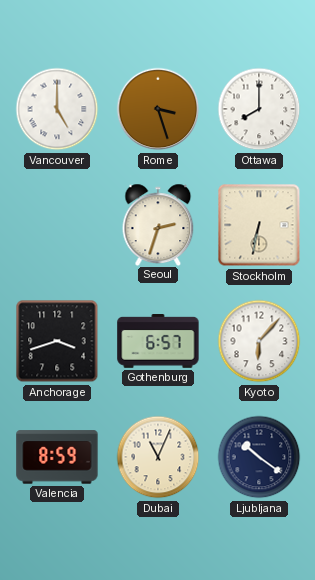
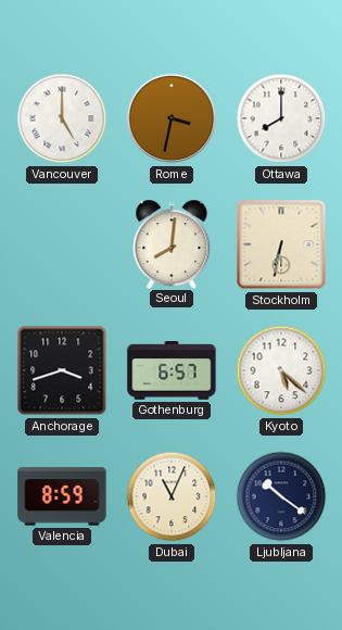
Rome: 3:27 -> 3:32 (172, 118)
Seoul: 2:33 -> 8:01 (172, 243)
Kyoto: 6:07 -> 5:22 (281, 370)
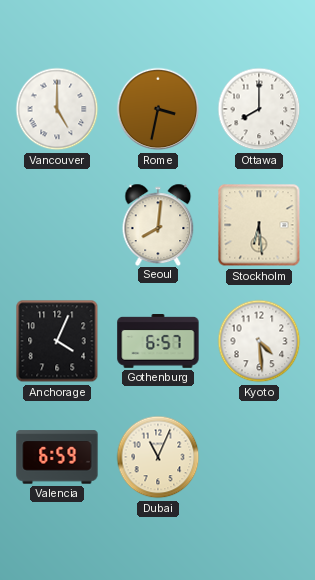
Stockholm: 6:32 -> 6:29 (259, 225)
Anchorage: 3:42 -> 4:04 (57, 341)
Kyoto: 5:22 -> 4:29 (259, 341)
Valencia: 8:59 -> 6:59 (57, 457)
Ljubljana: 10:21 -> none (281, 496)
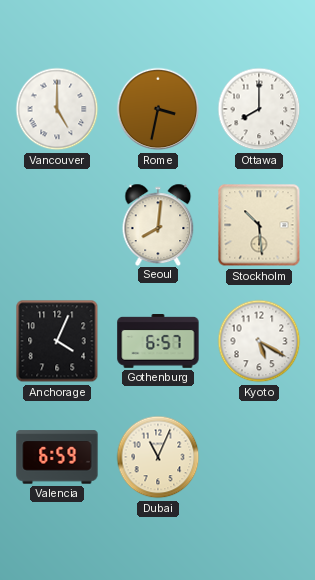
Stockholm: 6:29 -> 10:29 (259, 225)
Kyoto: 4:29 -> 5:20 (259, 341)
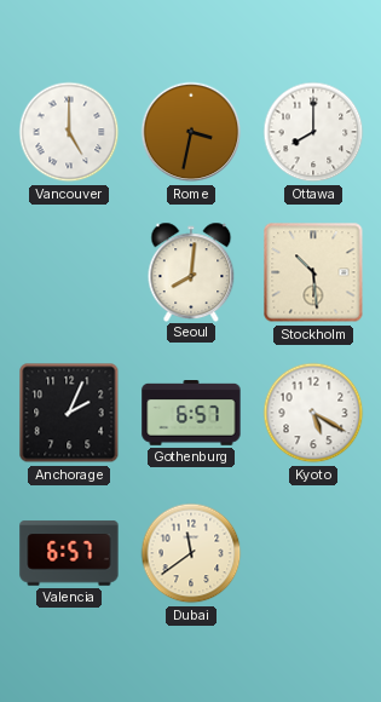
Anchorage: 4:04 -> 2:04 (69, 413)
Valencia: 6:59 -> 6:57 (69, 553)
Dubai: 11:04 -> 11:39 (191, 553)
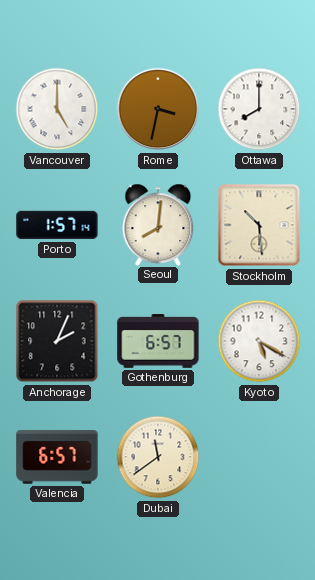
Porto: none -> 1:57 (57, 225)
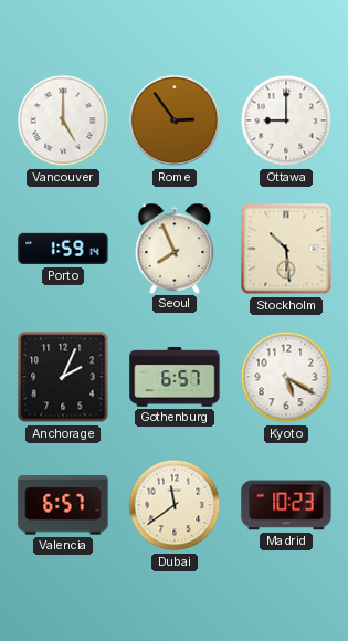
Rome: 3:32 -> 2:54 (175, 120)
Ottawa: 8:00 -> 9:00 (286, 120)
Porto: 1:57 -> 1:59 (63, 249)
Seoul: 8:01 -> 7:56 (175, 248)
Madrid: none -> 10:23 (286, 505)
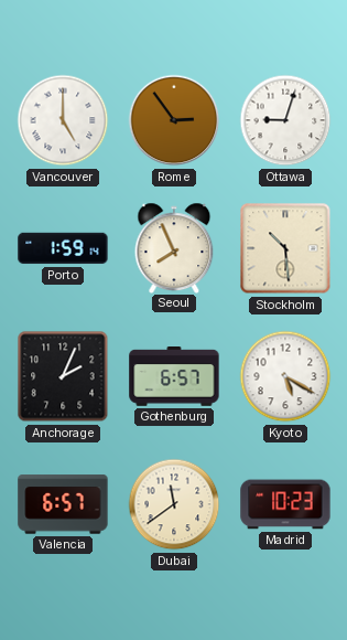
Ottawa: 9:00 -> 9:03 (285, 120)
